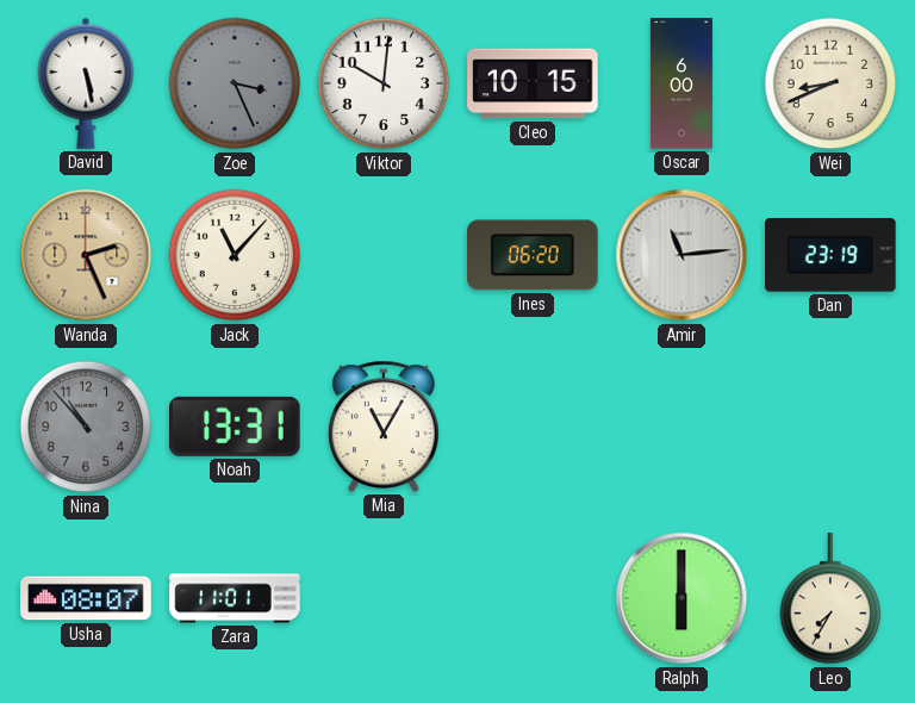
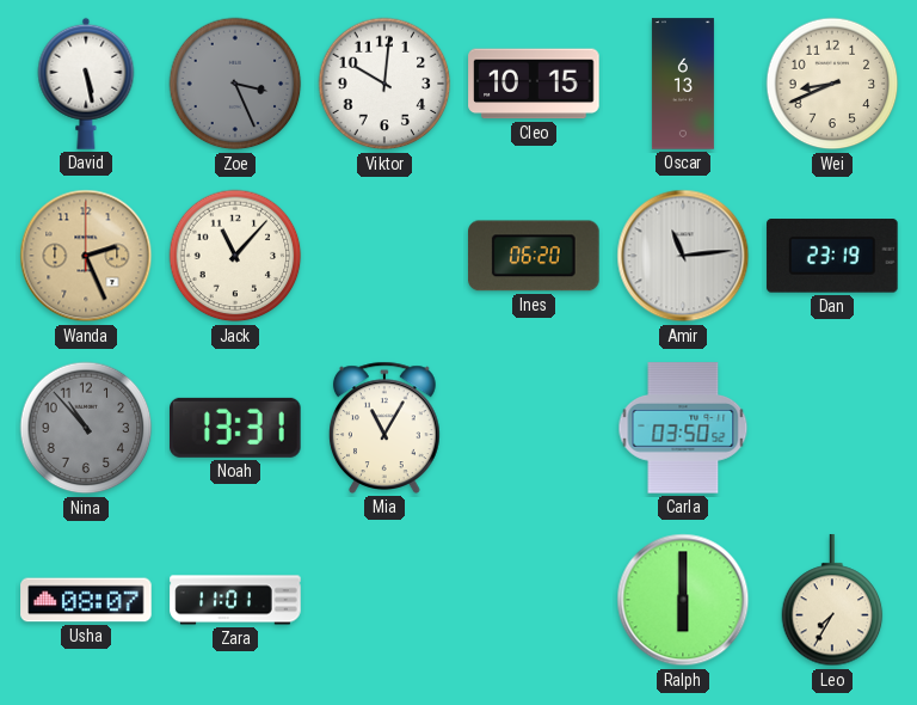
Oscar: 6:00 -> 6:13 (683, 84)
Carla: none -> 03:50 (683, 428)
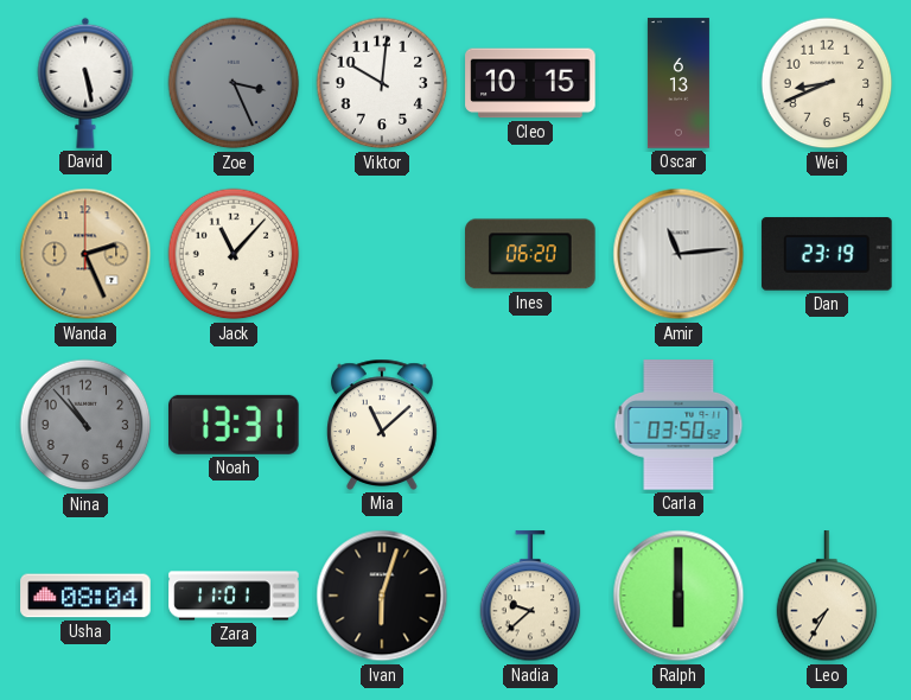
Mia: 11:05 -> 11:08 (383, 425)
Usha: 08:07 -> 08:04 (85, 596)
Ivan: none -> 6:03 (382, 596)
Nadia: none -> 9:38 (530, 597)
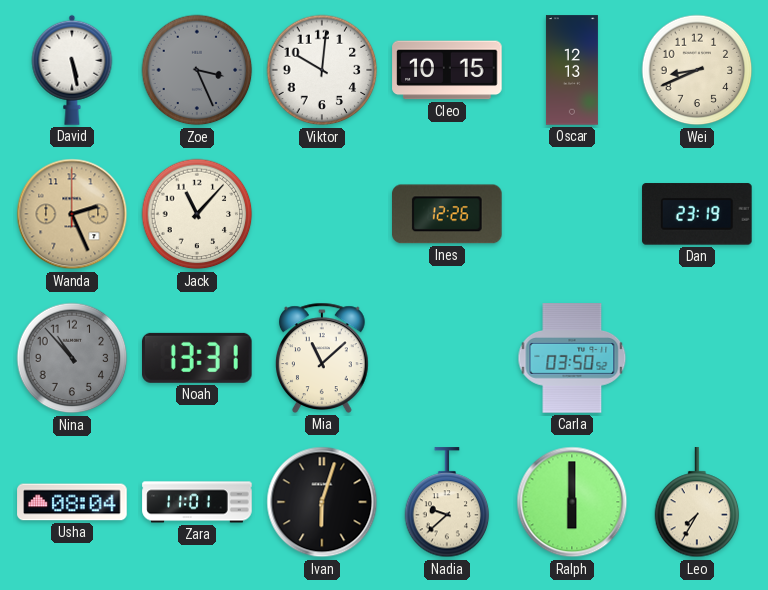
Oscar: 6:13 -> 12:13 (572, 70)
Ines: 06:20 -> 12:26 (447, 214)
Amir: 11:14 -> none (679, 254)
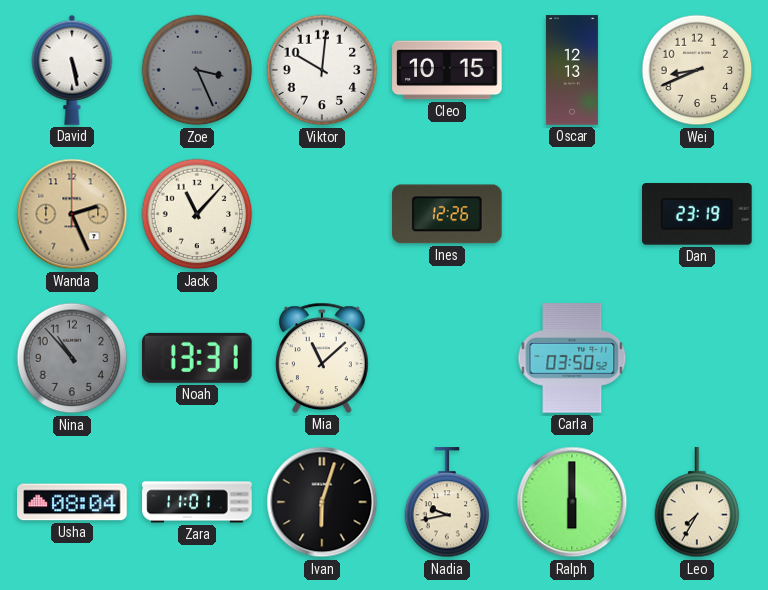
Nadia: 9:38 -> 9:43 (447, 503)
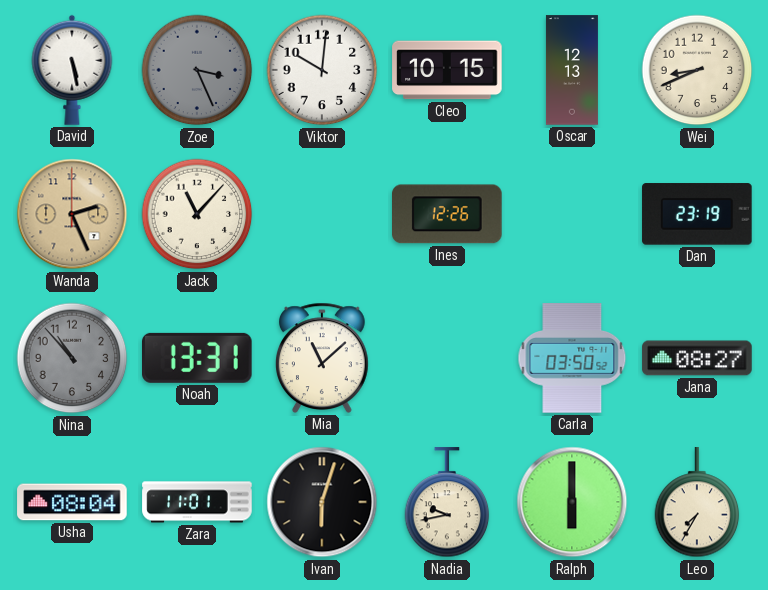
Jana: none -> 08:27 (697, 358)
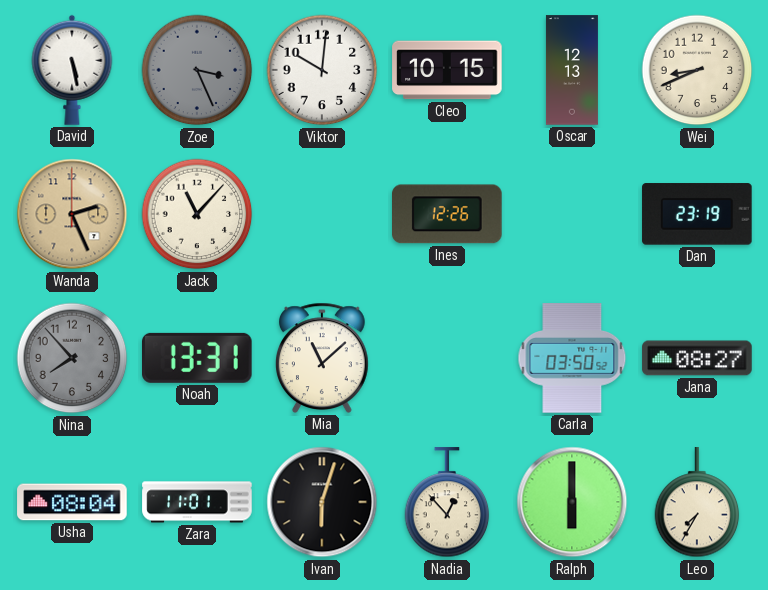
Nina: 10:53 -> 7:53 (72, 358)
Nadia: 9:43 -> 12:53 (447, 503)
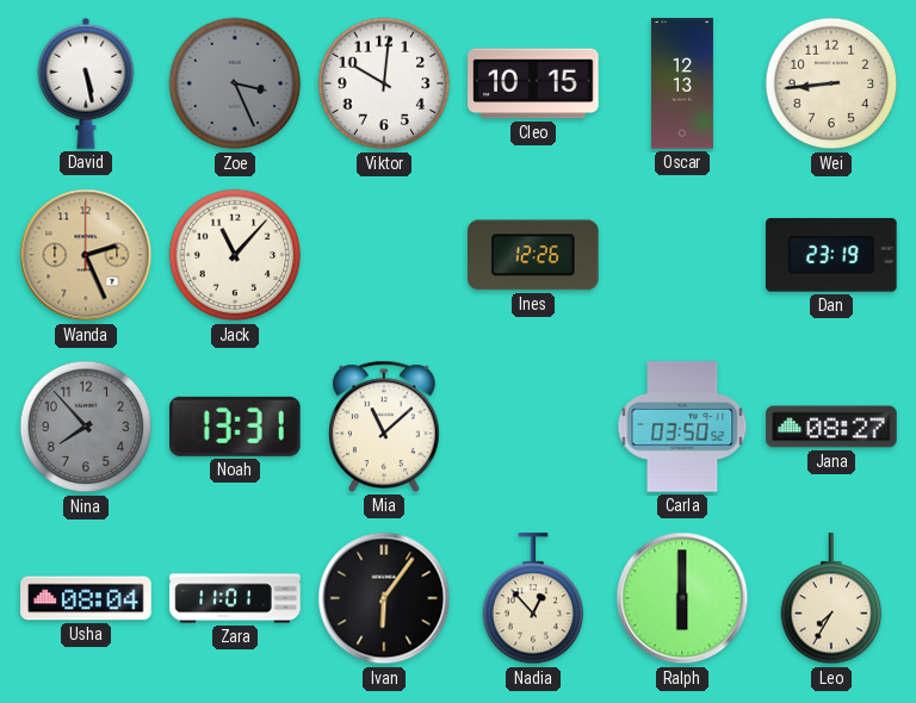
Wei: 8:41 -> 8:44 (831, 83)
Ivan: 6:03 -> 6:06 (384, 598)
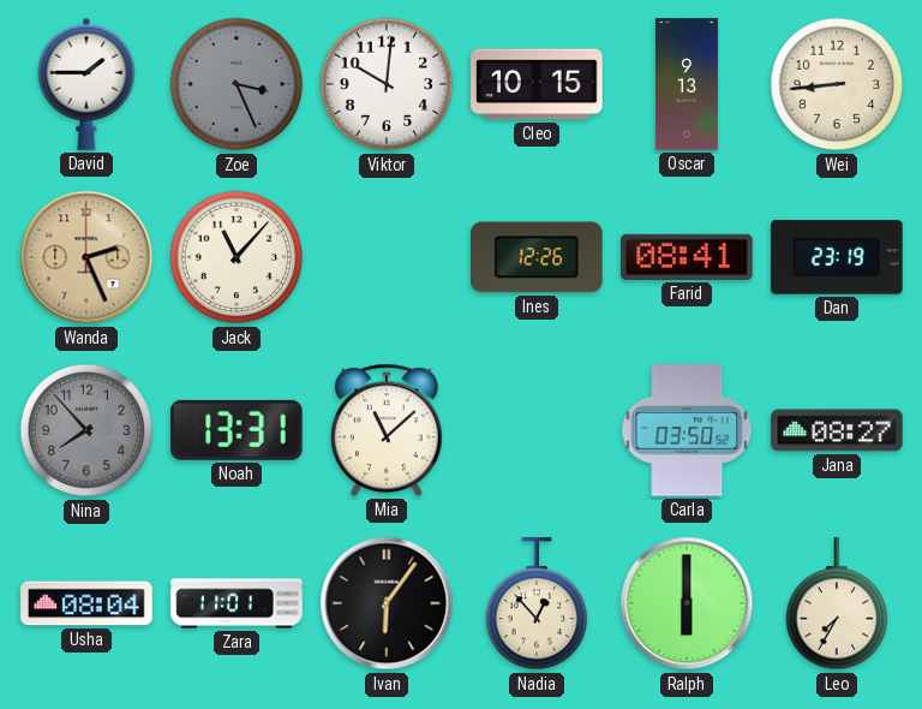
David: 5:28 -> 1:45 (86, 84)
Oscar: 12:13 -> 9:13 (687, 84)
Farid: none -> 08:41 (687, 257)
